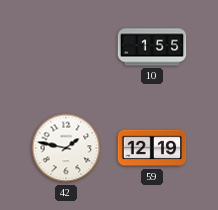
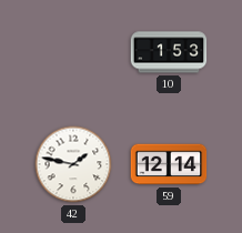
10: 1:55 -> 1:53 (169, 52)
59: 12:19 -> 12:14 (169, 164)
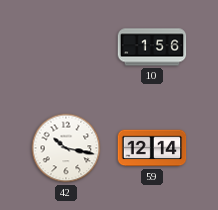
10: 1:53 -> 1:56 (152, 47)
42: 1:47 -> 10:17 (66, 148)
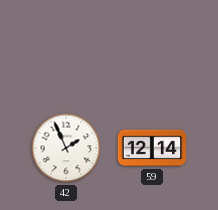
10: 1:56 -> none (152, 47)
42: 10:17 -> 1:56 (66, 148)
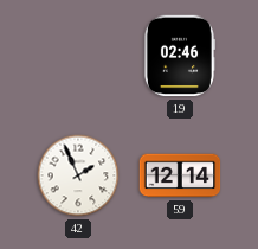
19: none -> 02:46 (179, 56)
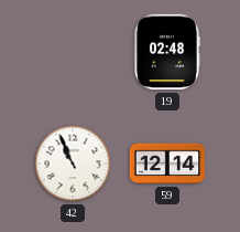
19: 02:46 -> 02:48 (166, 52)
42: 1:56 -> 10:56 (73, 164)
